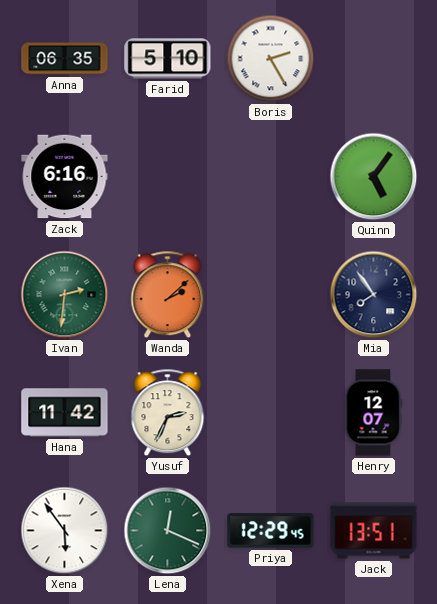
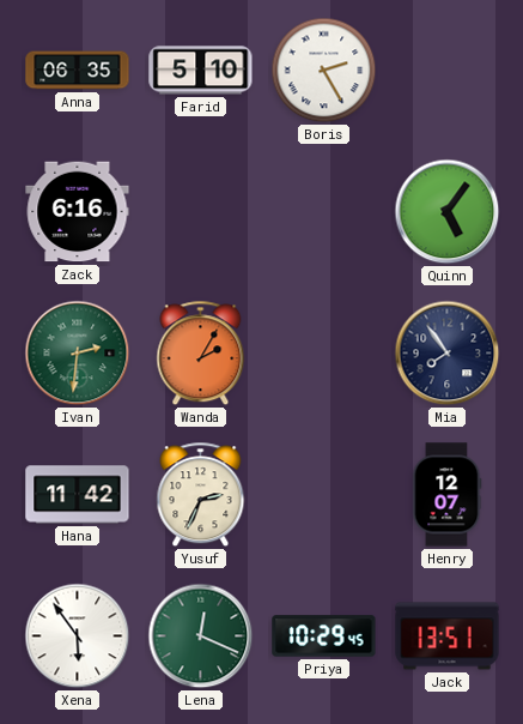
Wanda: 2:08 -> 2:05 (201, 354)
Priya: 12:29 -> 10:29 (324, 636)
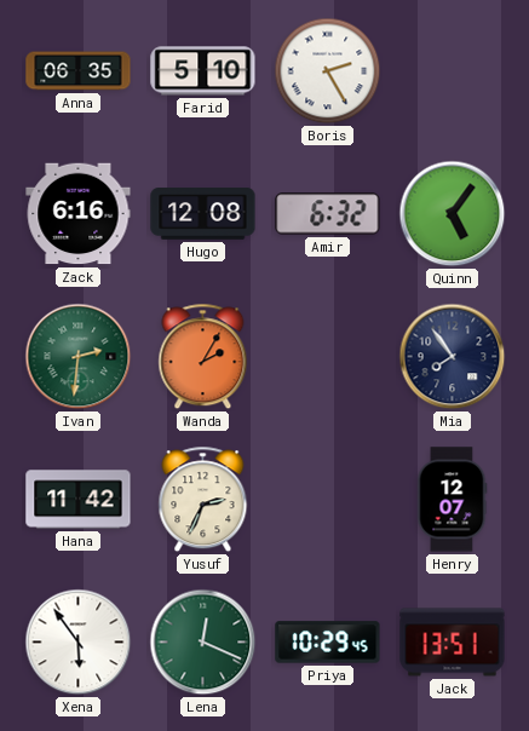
Hugo: none -> 12:08 (203, 214)
Amir: none -> 6:32 (328, 214)
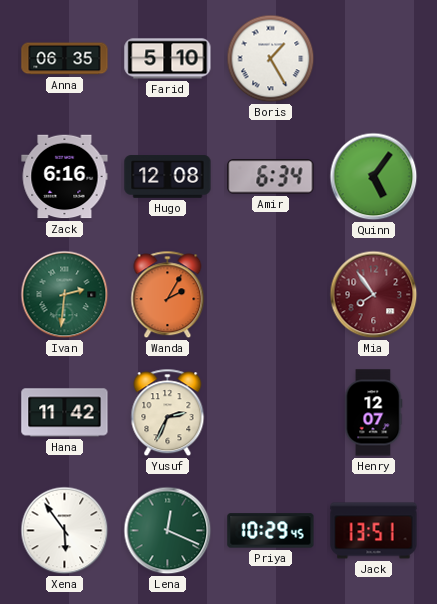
Boris: 2:25 -> 1:25 (271, 59)
Amir: 6:32 -> 6:34 (271, 177)
Mia dial: navy -> burgundy (374, 295)
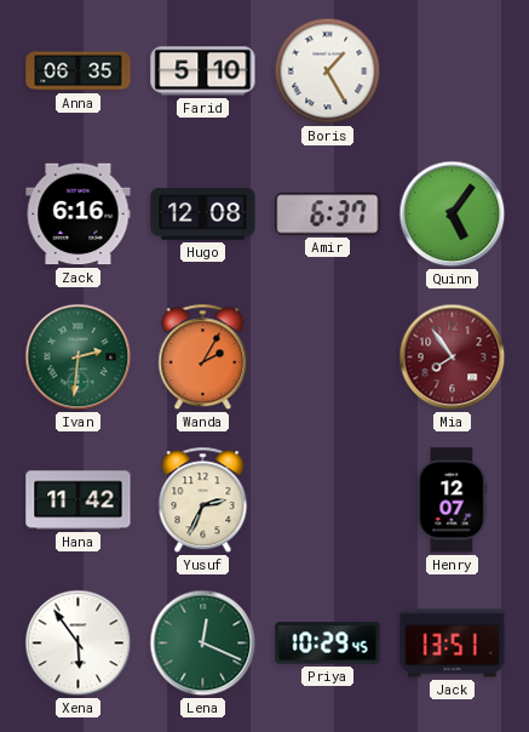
Amir: 6:34 -> 6:37 (328, 215)
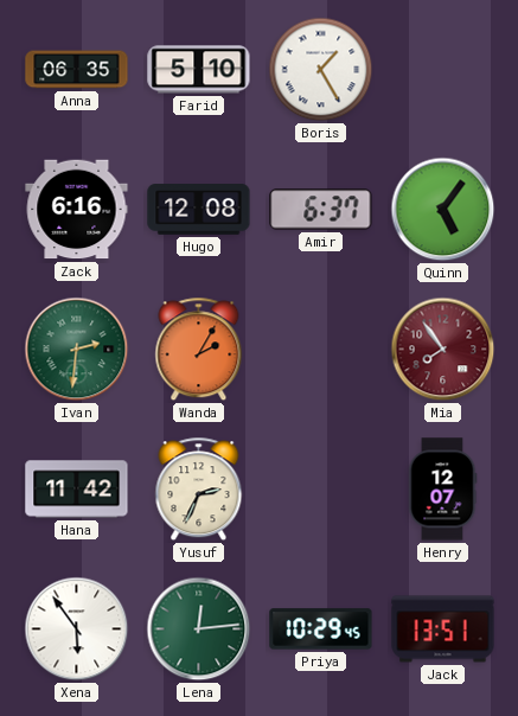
Lena: 12:19 -> 12:14 (199, 629)
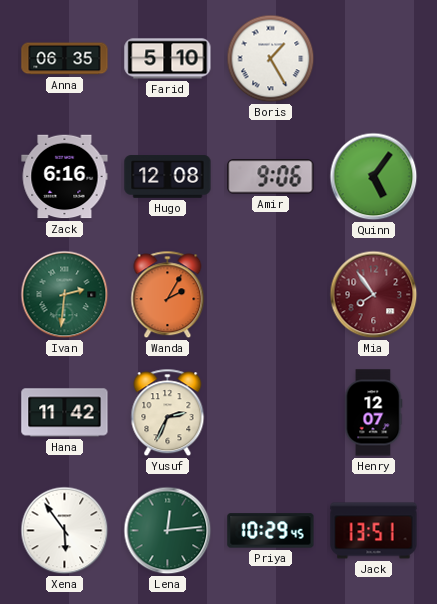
Amir: 6:37 -> 9:06 (271, 177)
